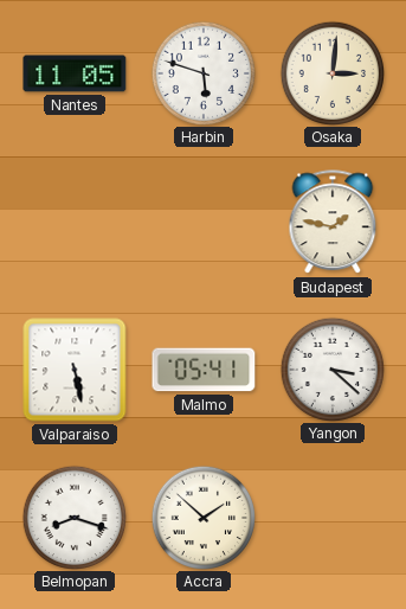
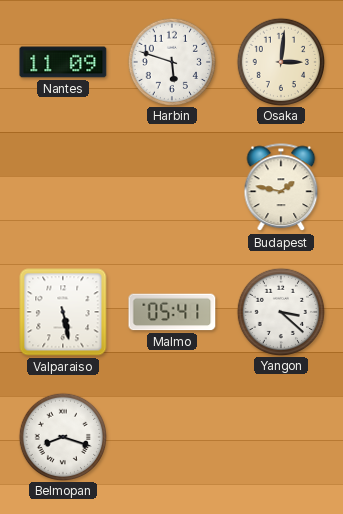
Nantes: 11:05 -> 11:09 (63, 62)
Accra: 1:52 -> none (202, 517)
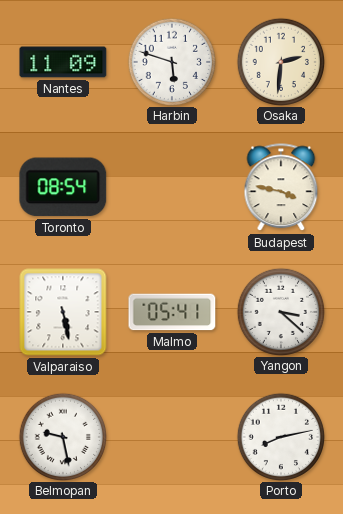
Osaka: 3:01 -> 2:31 (280, 61)
Toronto: none -> 08:54 (63, 187)
Budapest: 1:47 -> 3:47 (281, 188)
Belmopan: 8:18 -> 9:28 (62, 436)
Porto: none -> 8:13 (280, 436)
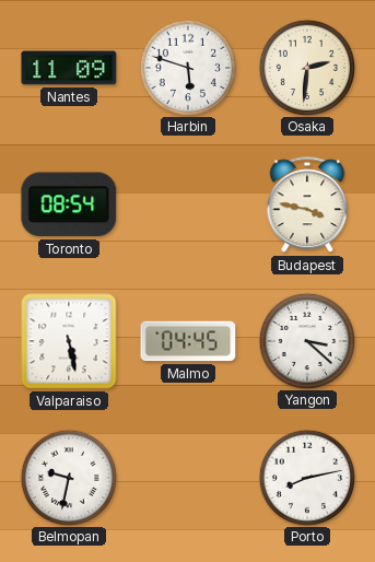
Malmo: 05:41 -> 04:45 (188, 341)
Belmopan: 9:28 -> 9:32 (68, 477)
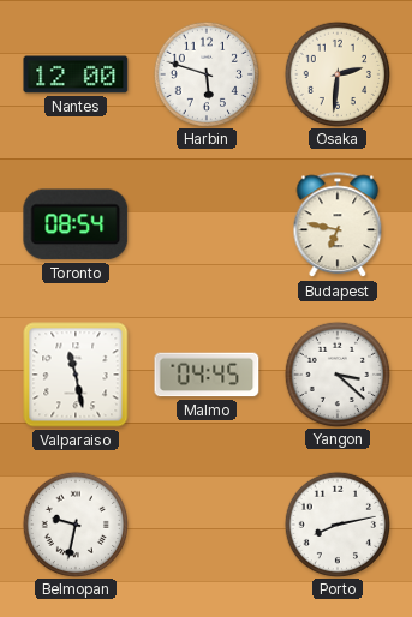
Nantes: 11:09 -> 12:00 (76, 74)
Budapest: 3:47 -> 6:47 (338, 226)
Valparaiso: 5:28 -> 11:28 (76, 375)
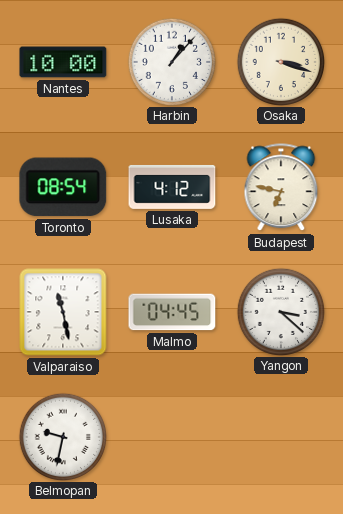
Nantes: 12:00 -> 10:00 (63, 62)
Harbin: 5:48 -> 1:07 (171, 61)
Osaka: 2:31 -> 3:18 (280, 61)
Lusaka: none -> 4:12 (172, 187)
Porto: 8:13 -> none (336, 523)
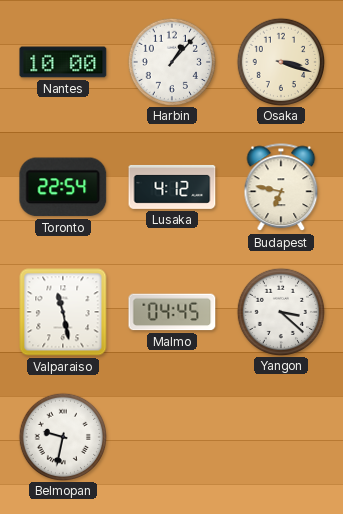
Toronto: 08:54 -> 22:54 (63, 187)
